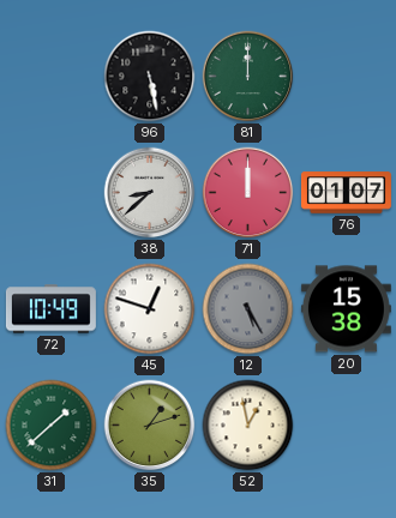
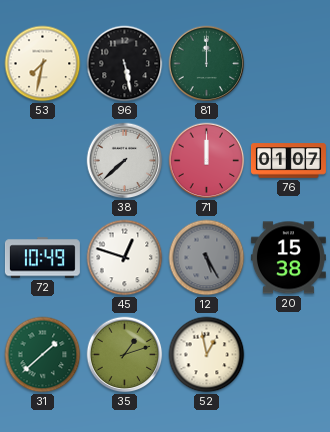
53: none -> 7:32 (43, 64)
38: 8:38 -> 7:38 (125, 161)
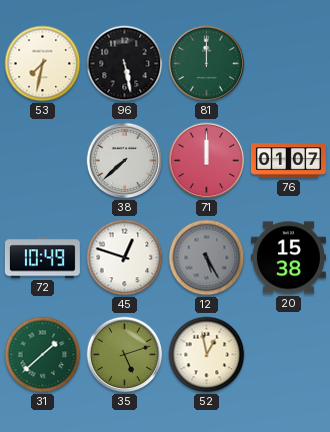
35: 1:12 -> 5:12 (125, 355)
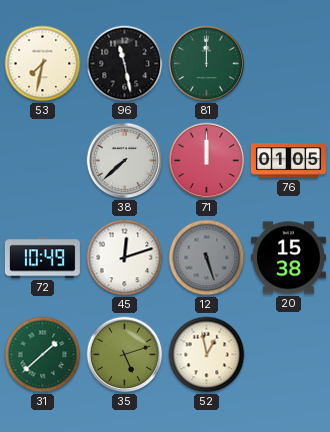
96: 5:28 -> 11:28 (125, 64)
76: 01:07 -> 01:05 (288, 161)
45: 12:48 -> 12:12 (125, 258)
12: 5:25 -> 5:27 (207, 258)
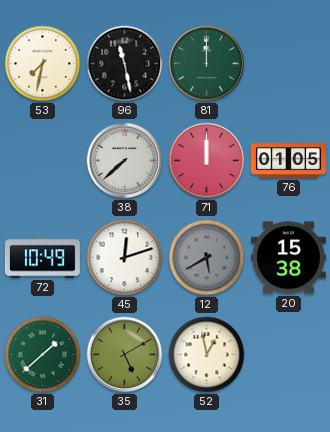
12: 5:27 -> 5:40 (207, 258)
35: 5:12 -> 5:10 (125, 355)
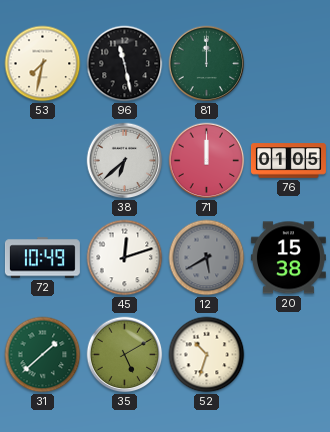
38: 7:38 -> 6:38 (125, 161)
52: 12:58 -> 10:33 (207, 355)
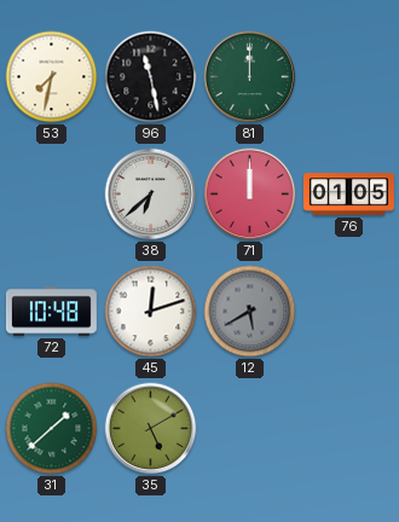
72: 10:49 -> 10:48 (51, 312)
20: 15:38 -> none (288, 258)
52: 10:33 -> none (207, 355)
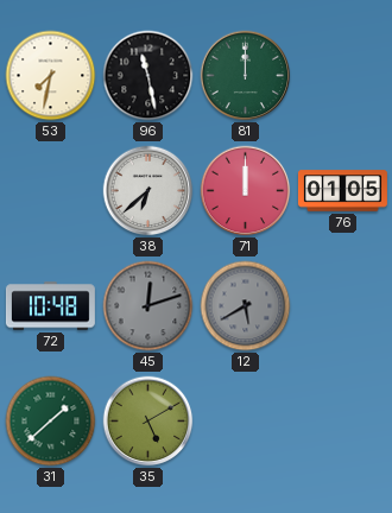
45 dial: white -> grey (148, 306)
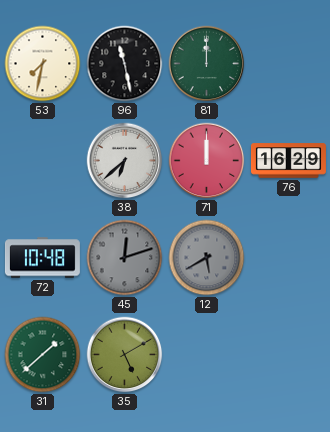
76: 01:05 -> 16:29 (288, 161)
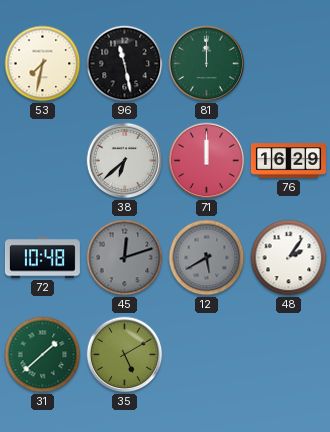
48: none -> 2:06 (289, 258)
